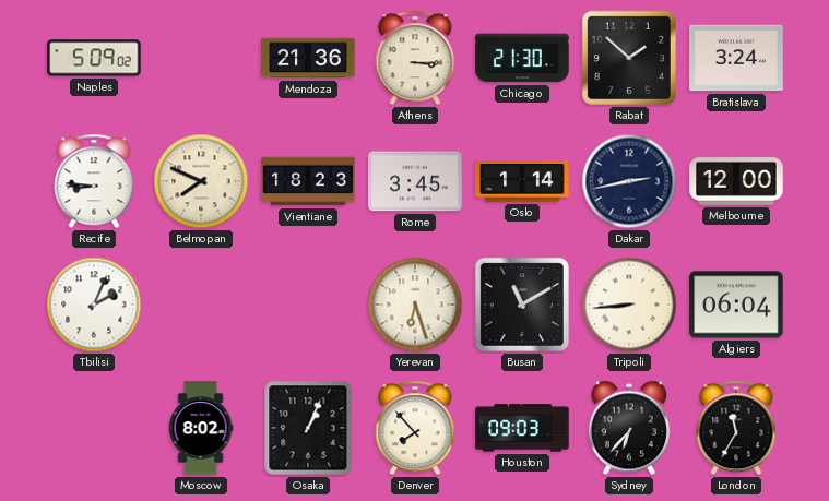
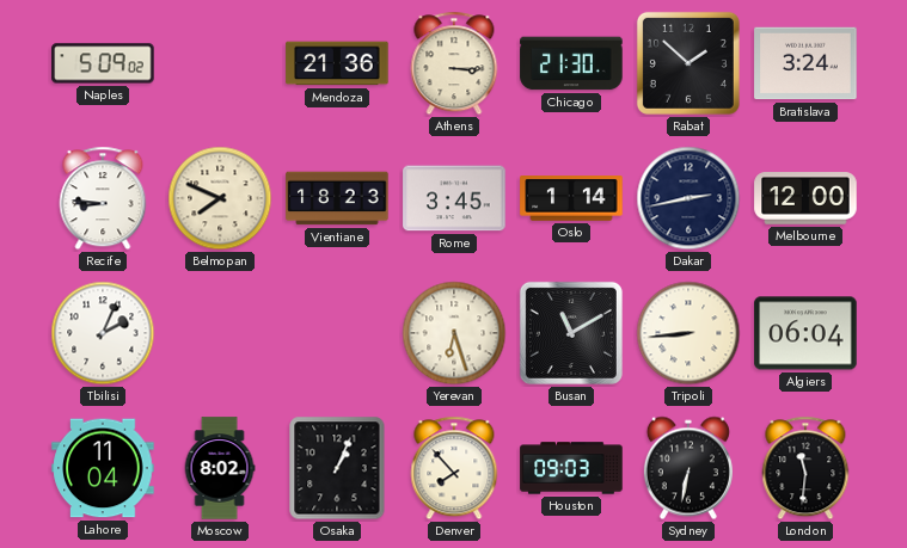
Lahore: none -> 11:04 (103, 468)
Sydney: 6:37 -> 6:32 (688, 468)
London: 11:35 -> 11:31 (805, 468)
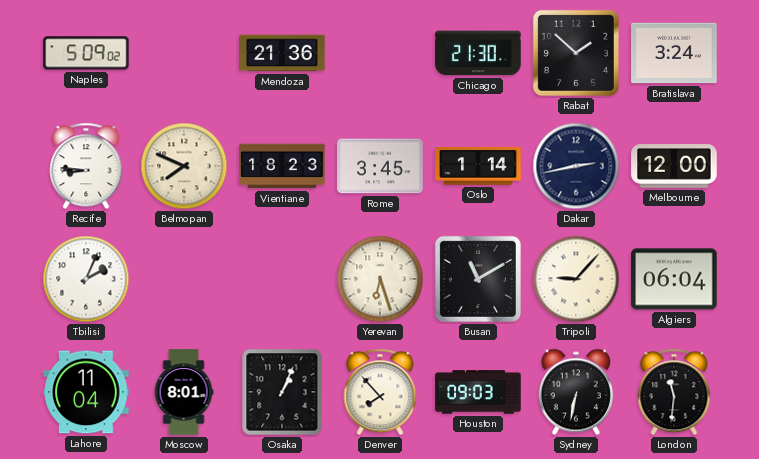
Athens: 3:15 -> none (454, 63)
Tripoli: 8:44 -> 9:07 (576, 279)
Moscow: 8:02 -> 8:01 (184, 392)
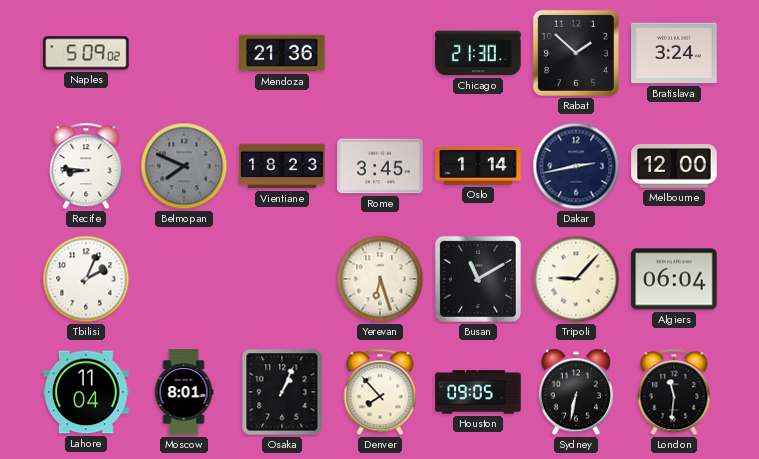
Belmopan dial: cream -> grey (184, 166)
Houston: 09:03 -> 09:05 (478, 392)
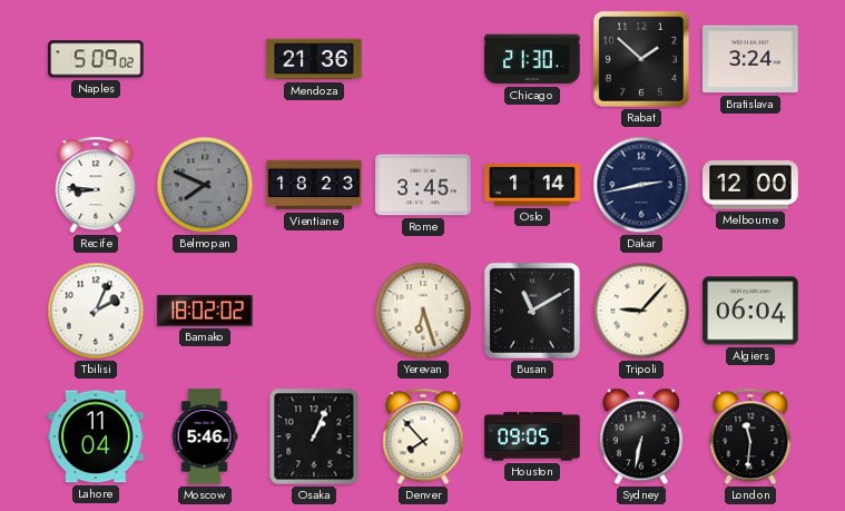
Bamako: none -> 18:02 (205, 311)
Moscow: 8:01 -> 5:46 (205, 436)
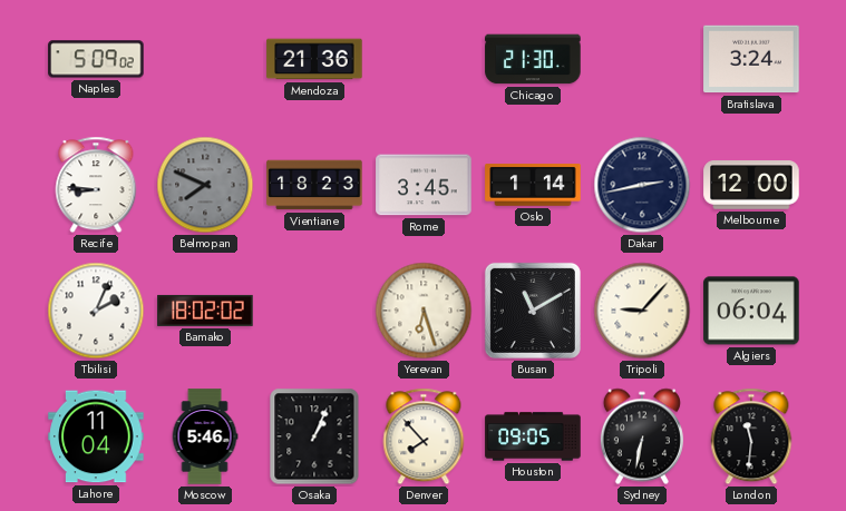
Rabat: 1:52 -> none (641, 59)
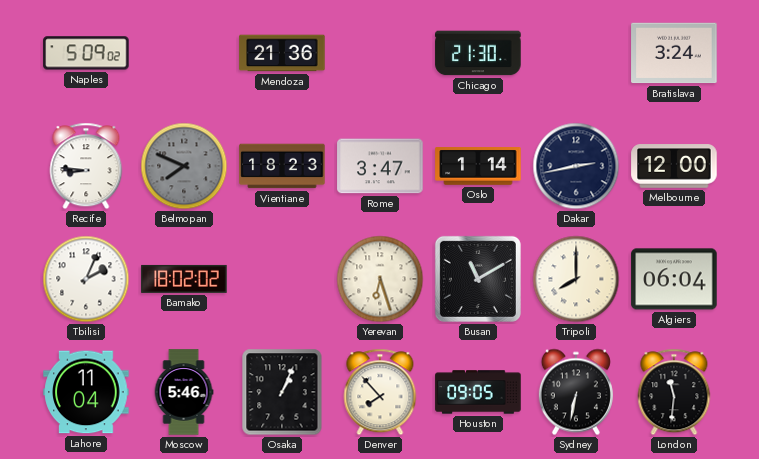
Rome: 3:45 -> 3:47 (380, 166)
Tripoli: 9:07 -> 8:00 (576, 279)
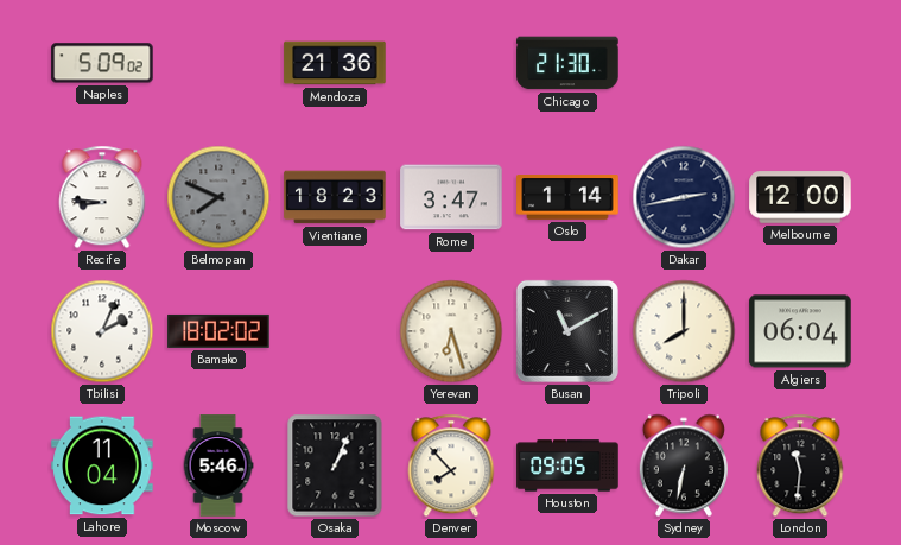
Bratislava: 3:24 -> none (674, 53)
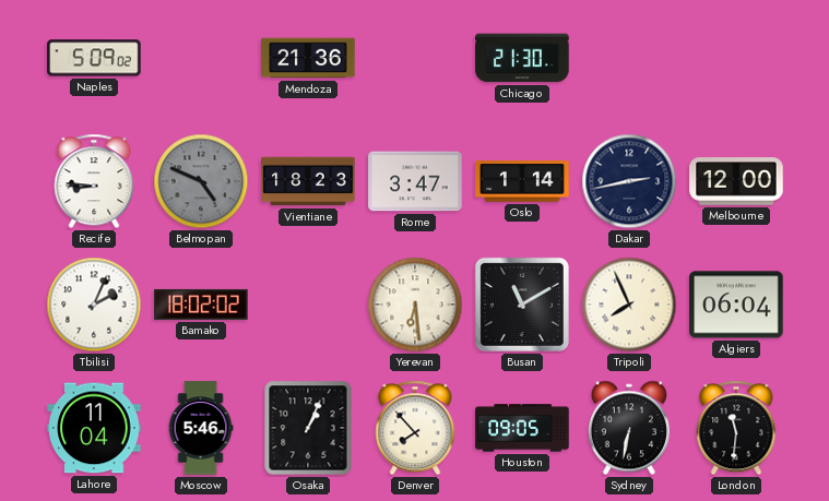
Belmopan: 7:49 -> 4:49 (201, 181)
Yerevan: 6:27 -> 6:29 (415, 305)
Tripoli: 8:00 -> 7:56 (629, 305)
